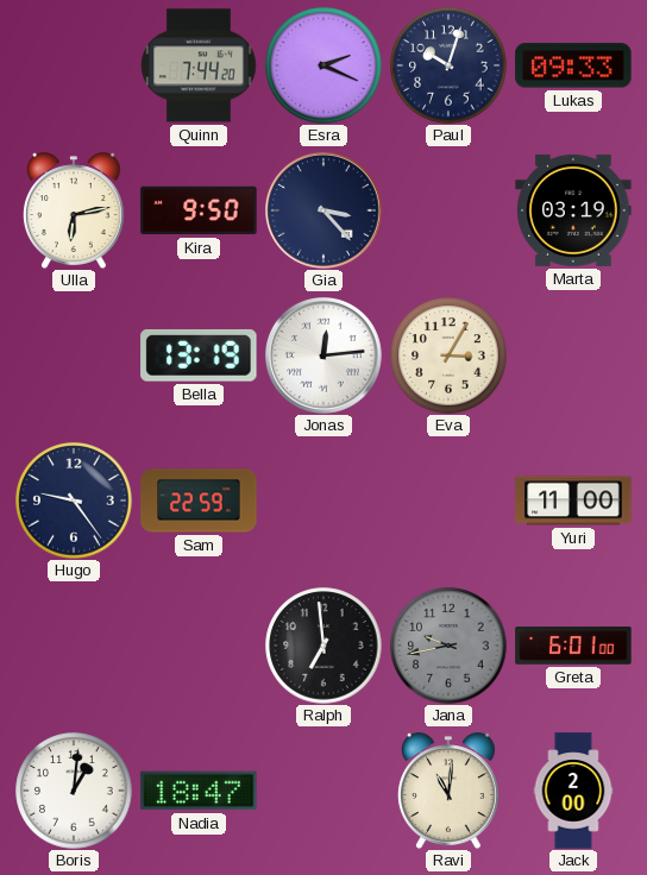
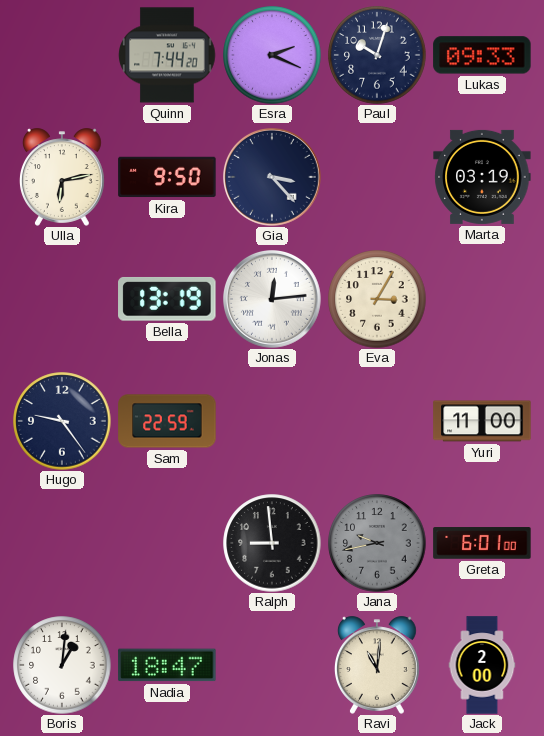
Ralph: 6:59 -> 8:59 (272, 543)
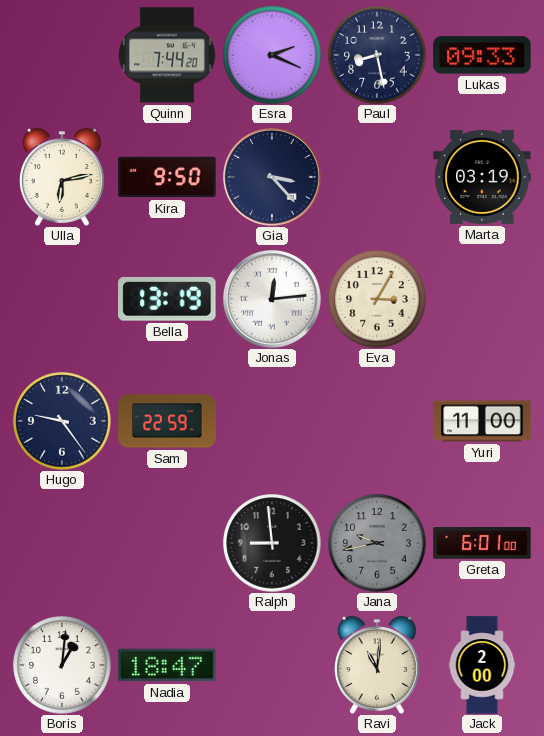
Paul: 10:03 -> 8:28 (377, 55)
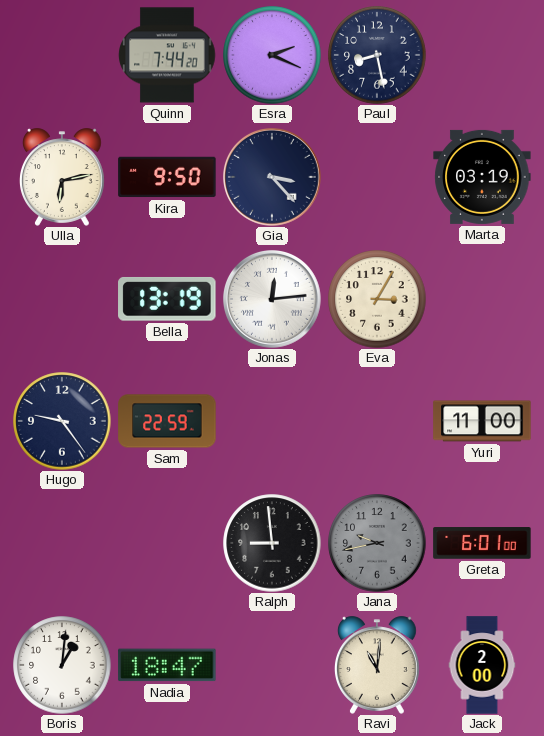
Lukas: 09:33 -> none (482, 55)
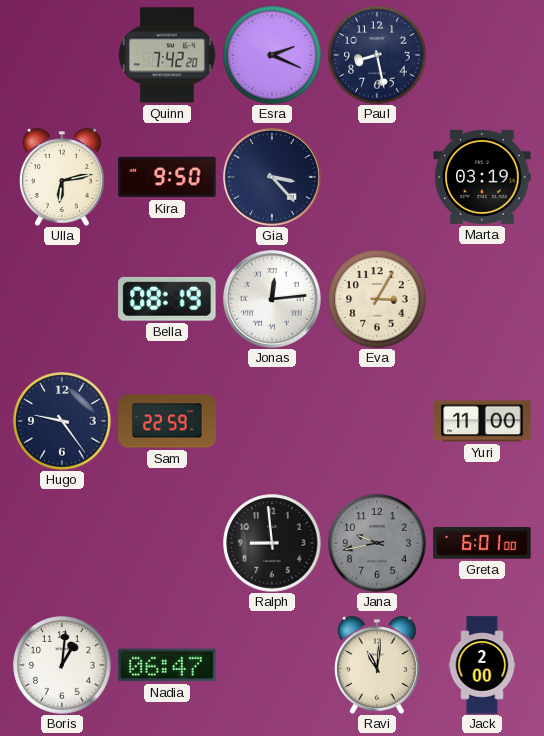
Quinn: 7:44 -> 7:42 (167, 55)
Bella: 13:19 -> 08:19 (167, 299)
Nadia: 18:47 -> 06:47 (167, 665)
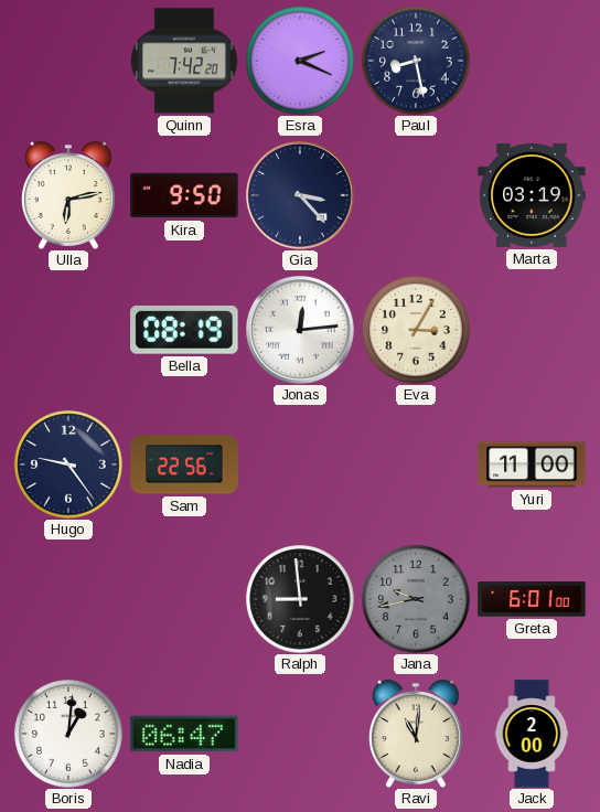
Sam: 22:59 -> 22:56 (184, 464)
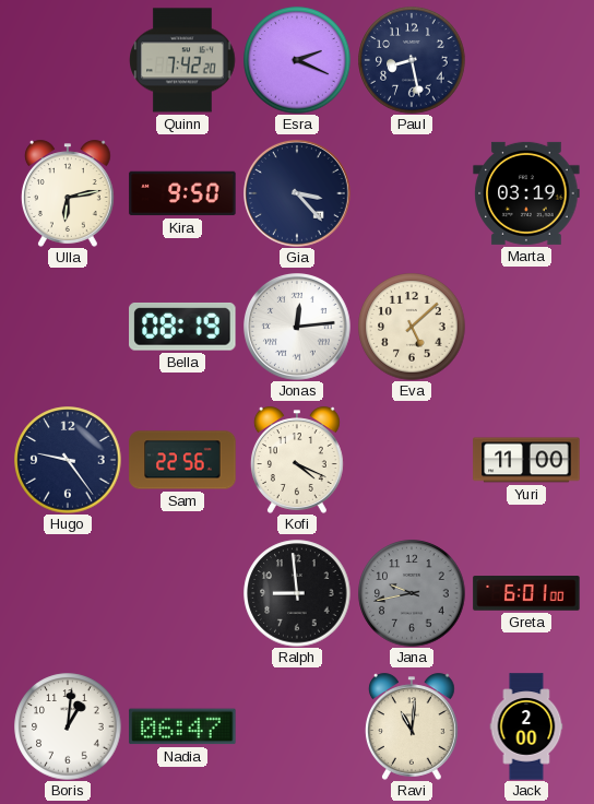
Eva: 3:05 -> 5:08 (412, 327)
Kofi: none -> 4:19 (297, 460)
